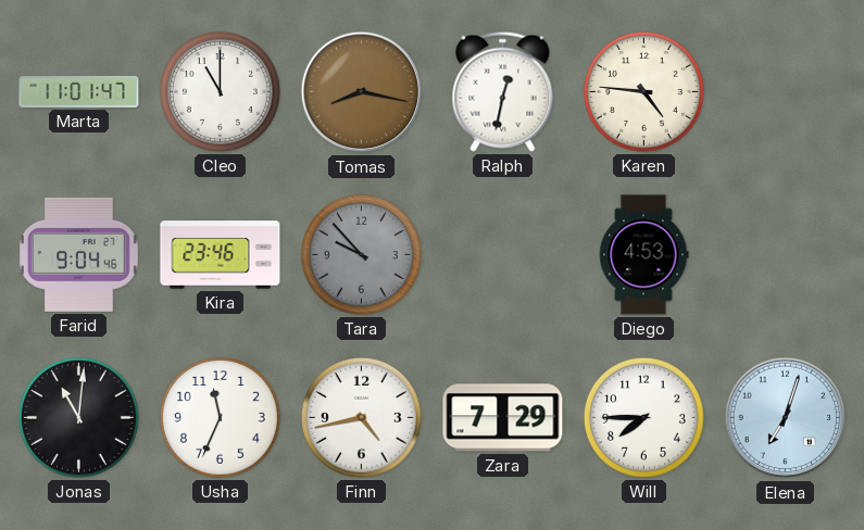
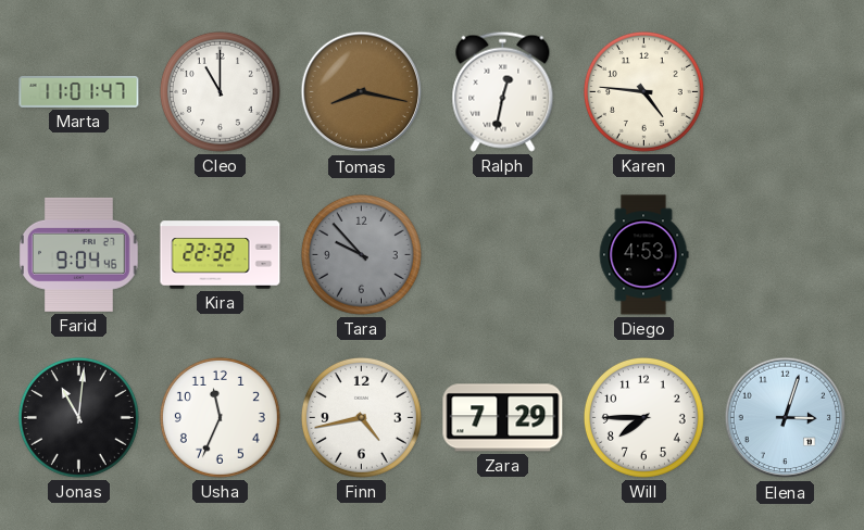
Kira: 23:46 -> 22:32 (221, 255)
Elena: 7:03 -> 3:03 (786, 418)
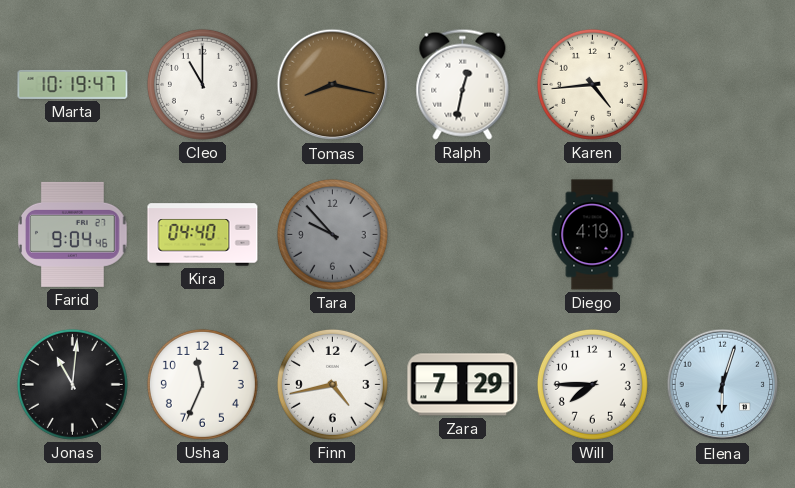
Marta: 11:01 -> 10:19 (73, 84)
Karen: 4:46 -> 4:44 (592, 84)
Kira: 22:32 -> 04:40 (203, 235)
Diego: 4:53 -> 4:19 (592, 235)
Elena: 3:03 -> 6:03 (723, 385)
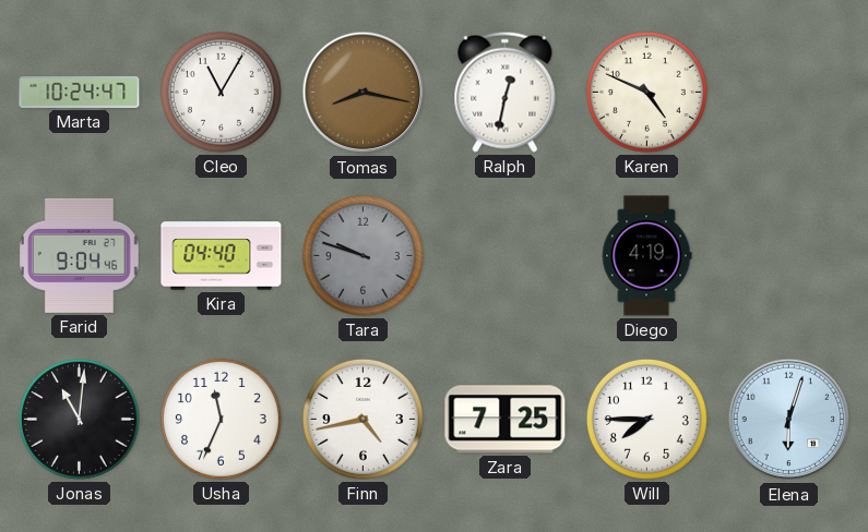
Marta: 10:19 -> 10:24 (80, 92)
Cleo: 11:00 -> 11:05 (221, 92)
Karen: 4:44 -> 4:49 (646, 92)
Tara: 9:53 -> 9:48 (362, 255)
Zara: 7:29 -> 7:25 (506, 420)
